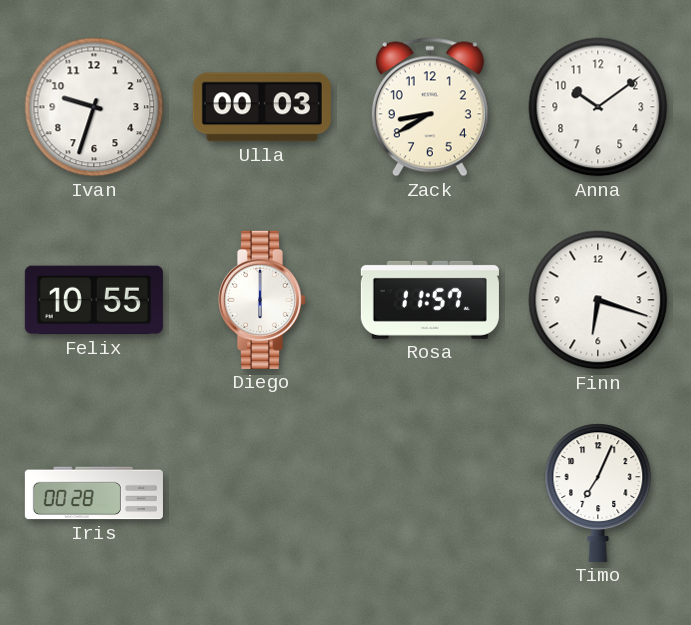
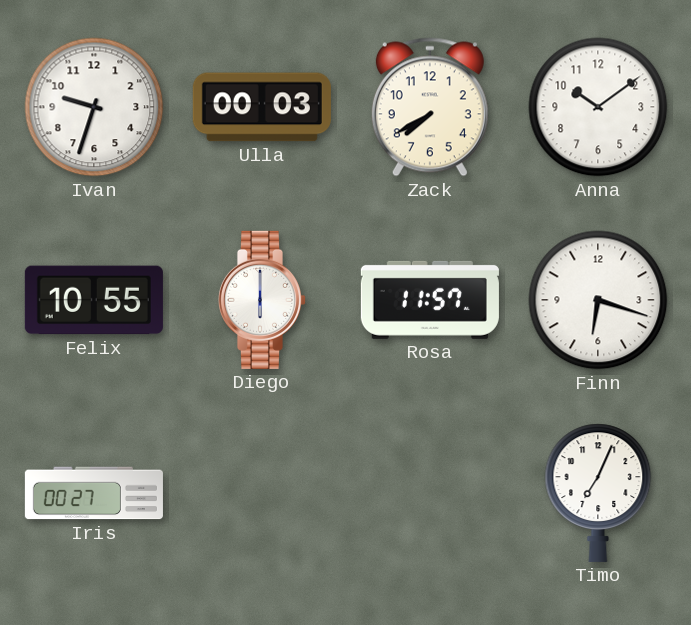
Zack: 8:40 -> 7:40 (430, 107)
Iris: 00:28 -> 00:27 (94, 493)
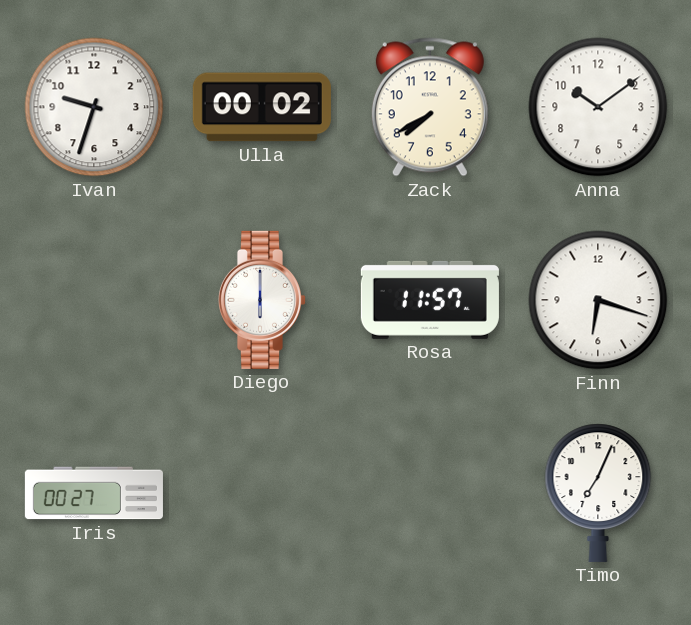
Ulla: 00:03 -> 00:02 (262, 107)
Felix: 10:55 -> none (94, 300)
